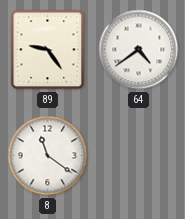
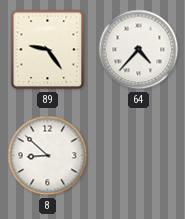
64: 4:39 -> 4:37 (139, 50)
8: 11:21 -> 8:52 (48, 156)
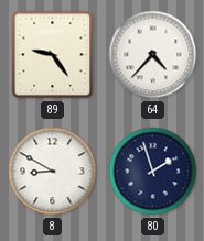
8: 8:52 -> 8:50 (53, 172)
80: none -> 1:57 (153, 172)
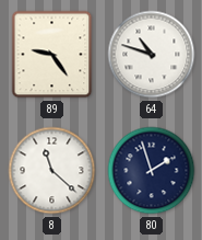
64: 4:37 -> 10:48 (152, 55)
8: 8:50 -> 11:22 (52, 171)
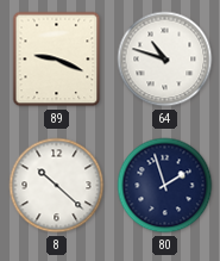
89: 9:24 -> 9:19 (57, 60)
8: 11:22 -> 10:22 (57, 186)
